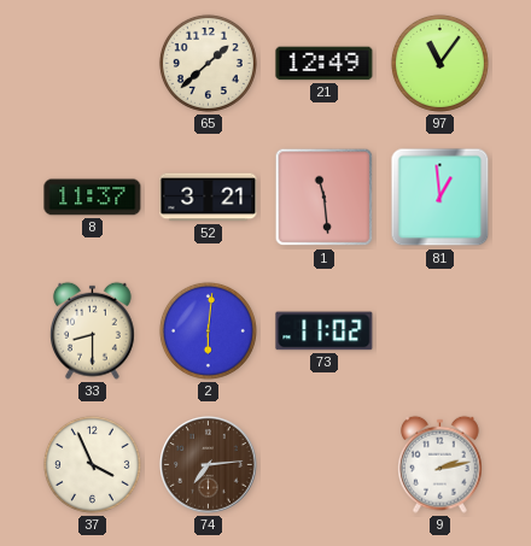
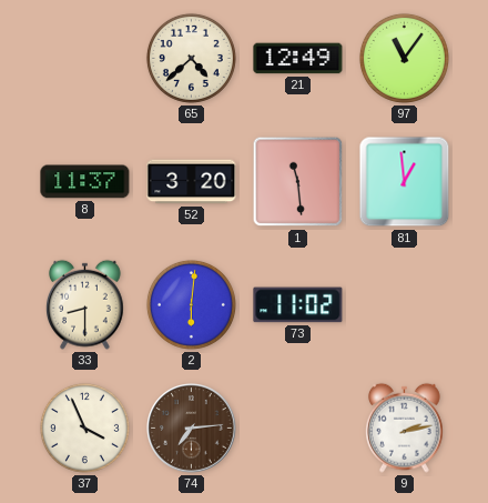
65: 1:38 -> 4:38 (191, 58)
52: 3:21 -> 3:20 (192, 182)
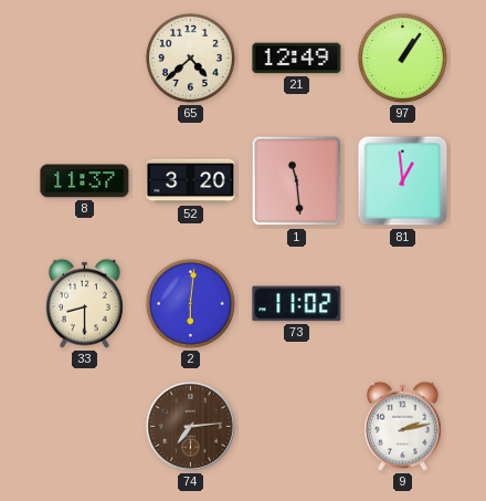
97: 11:06 -> 1:06 (402, 58)
37: 3:56 -> none (84, 427)
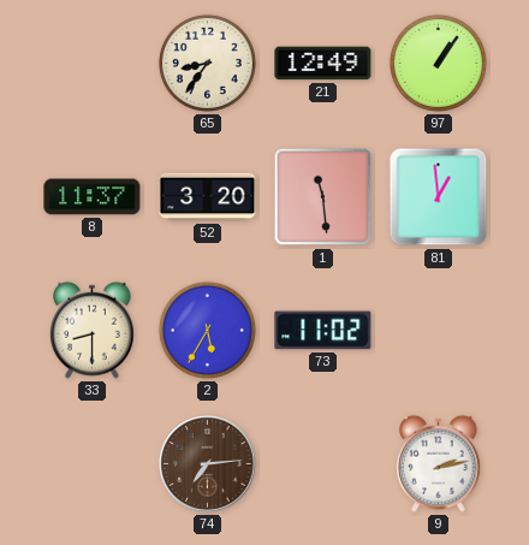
65: 4:38 -> 8:36 (207, 63)
2: 6:01 -> 5:35 (207, 330)
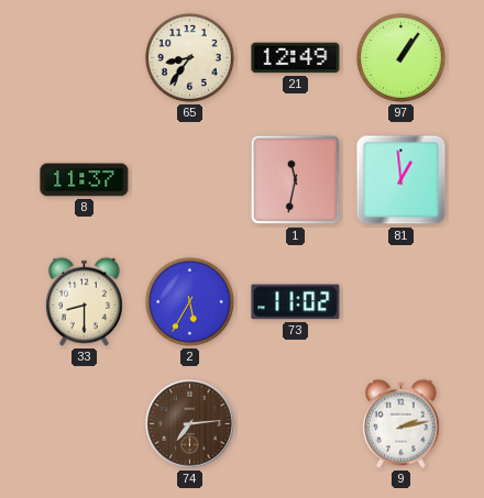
52: 3:20 -> none (208, 197)
1: 11:29 -> 11:32 (296, 180)
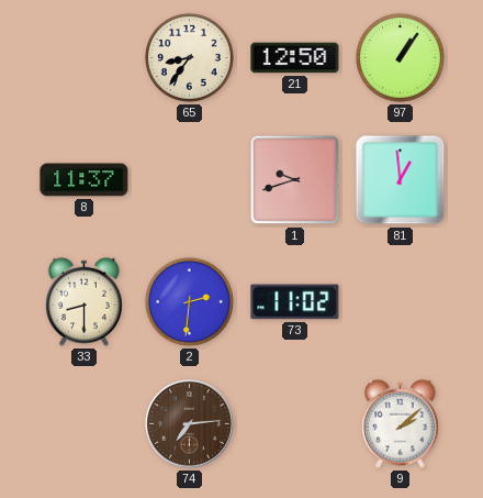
21: 12:49 -> 12:50 (295, 58)
1: 11:32 -> 9:42 (295, 180)
2: 5:35 -> 2:31 (189, 301)
9: 2:13 -> 2:08 (401, 423)
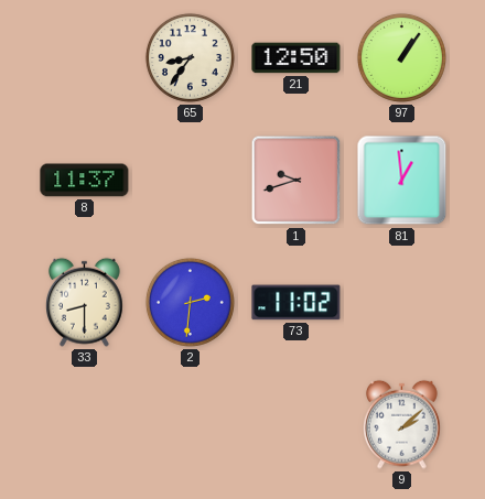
74: 7:14 -> none (190, 424)
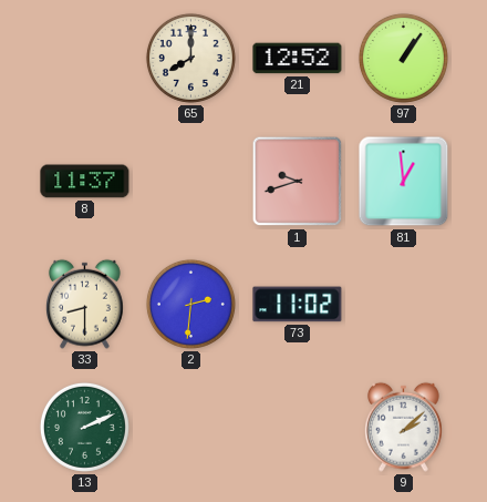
65: 8:36 -> 8:00 (190, 58)
21: 12:50 -> 12:52 (298, 59)
13: none -> 2:11 (84, 427)
